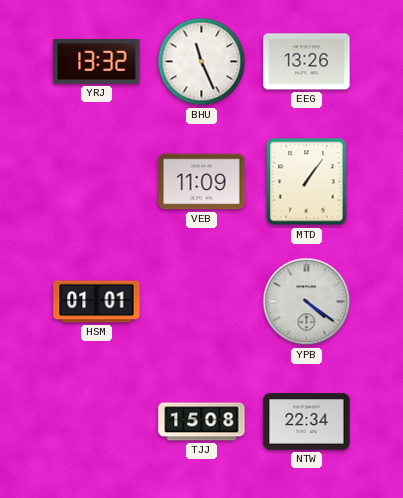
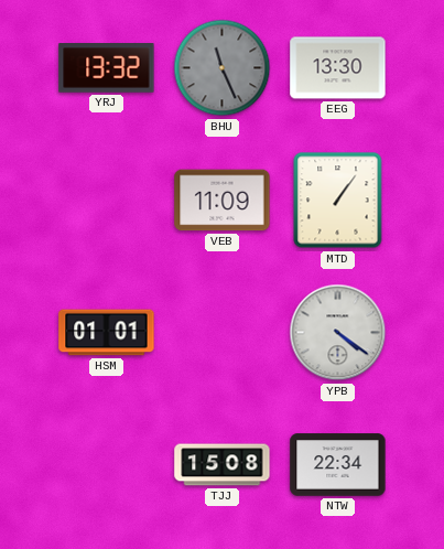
BHU dial: white -> grey (223, 68)
EEG: 13:26 -> 13:30 (338, 68)
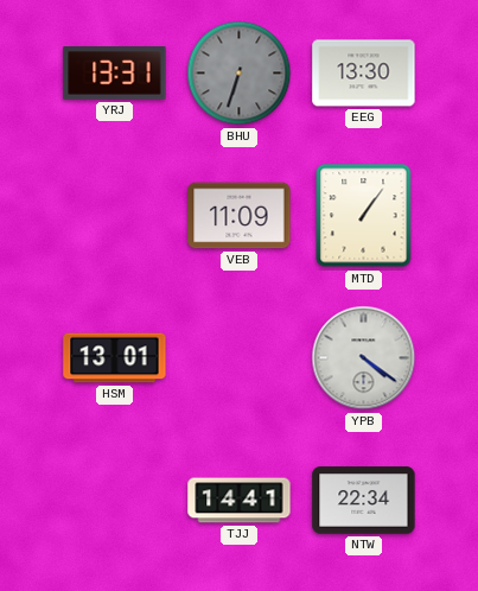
YRJ: 13:32 -> 13:31 (115, 74)
BHU: 11:26 -> 6:33 (240, 74)
HSM: 01:01 -> 13:01 (115, 358)
TJJ: 15:08 -> 14:41 (240, 501)
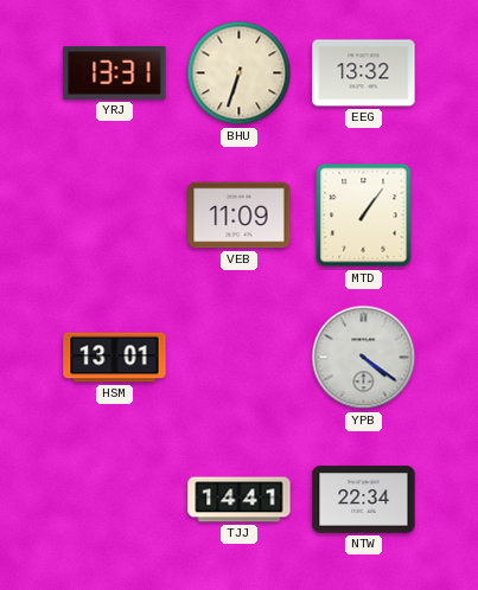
BHU dial: grey -> cream (240, 73)
EEG: 13:30 -> 13:32 (364, 73)
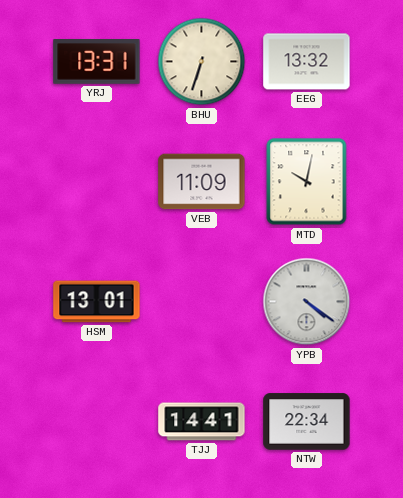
MTD: 1:06 -> 10:02 (307, 182)
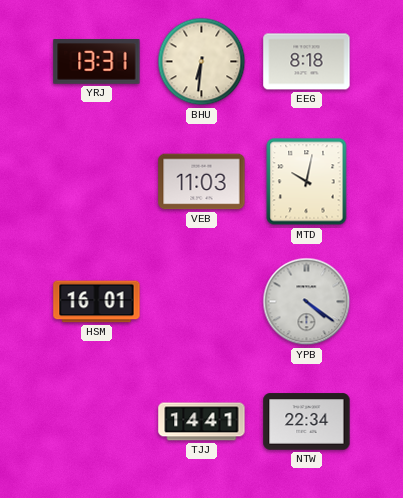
BHU: 6:33 -> 6:31 (202, 62)
EEG: 13:32 -> 8:18 (307, 62)
VEB: 11:09 -> 11:03 (202, 182)
HSM: 13:01 -> 16:01 (97, 302)
